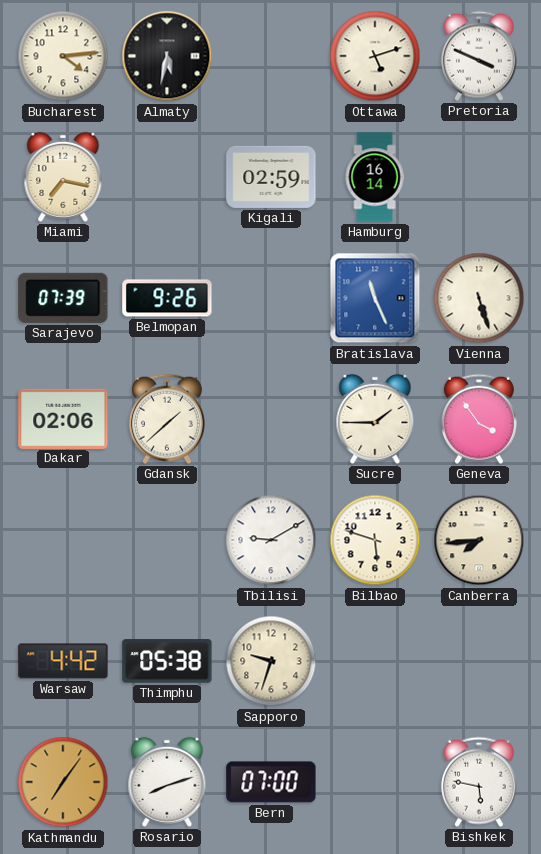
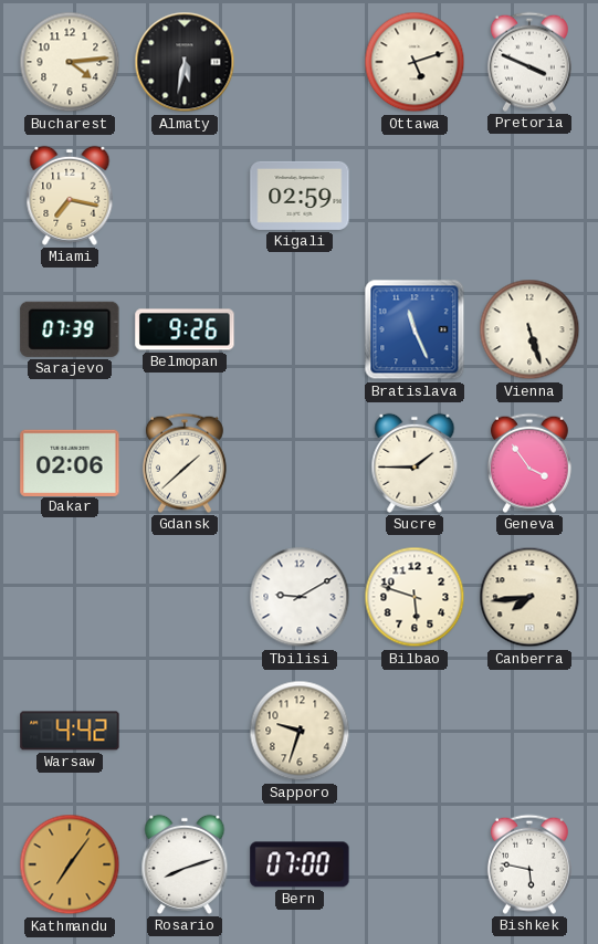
Hamburg: 16:14 -> none (375, 177)
Thimphu: 05:38 -> none (167, 661)
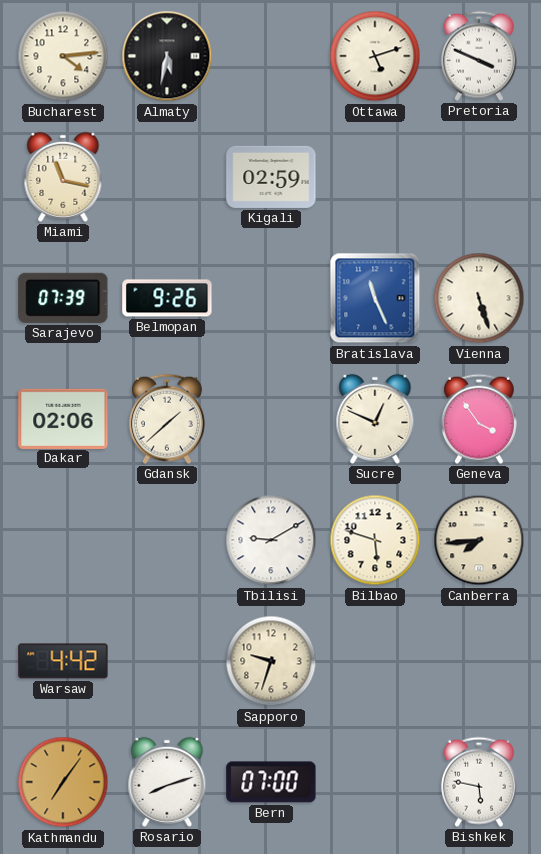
Miami: 7:17 -> 11:17 (63, 177)
Sucre: 1:45 -> 12:49 (375, 419)
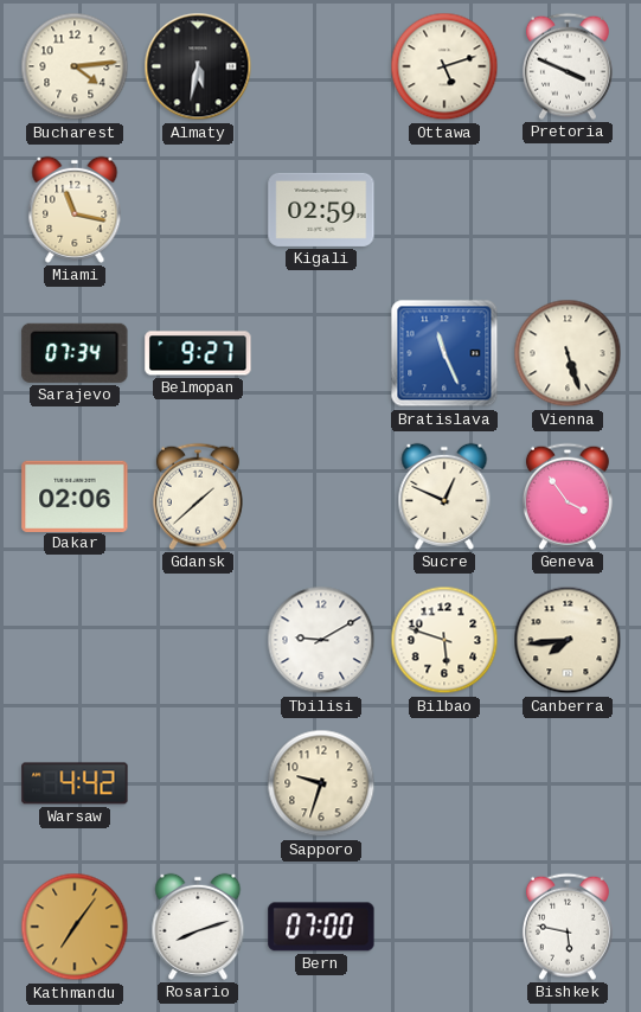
Sarajevo: 07:39 -> 07:34 (75, 353)
Belmopan: 9:26 -> 9:27 (198, 353)
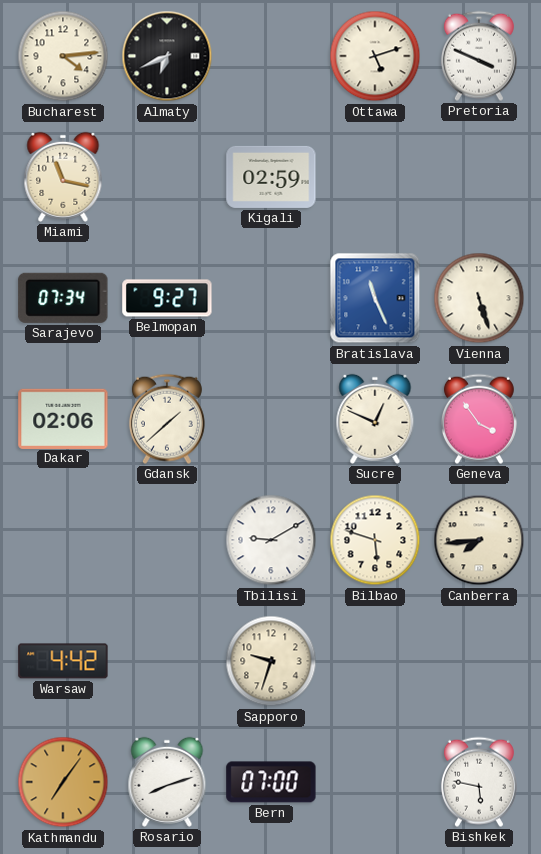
Almaty: 5:32 -> 6:41 (167, 56)
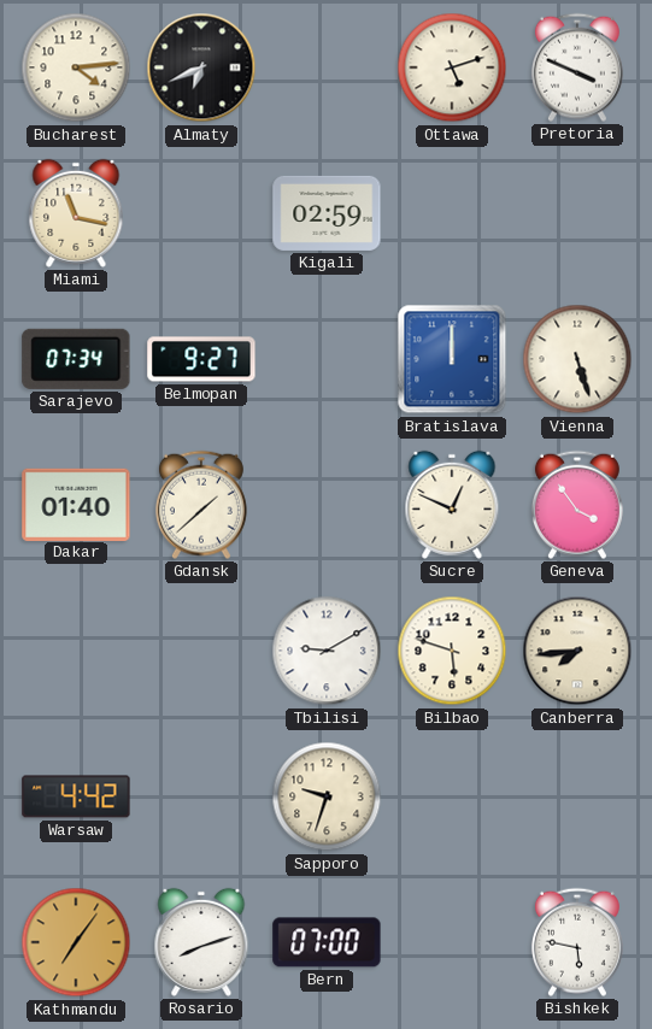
Bratislava: 11:26 -> 12:00 (452, 359)
Dakar: 02:06 -> 01:40 (76, 504)
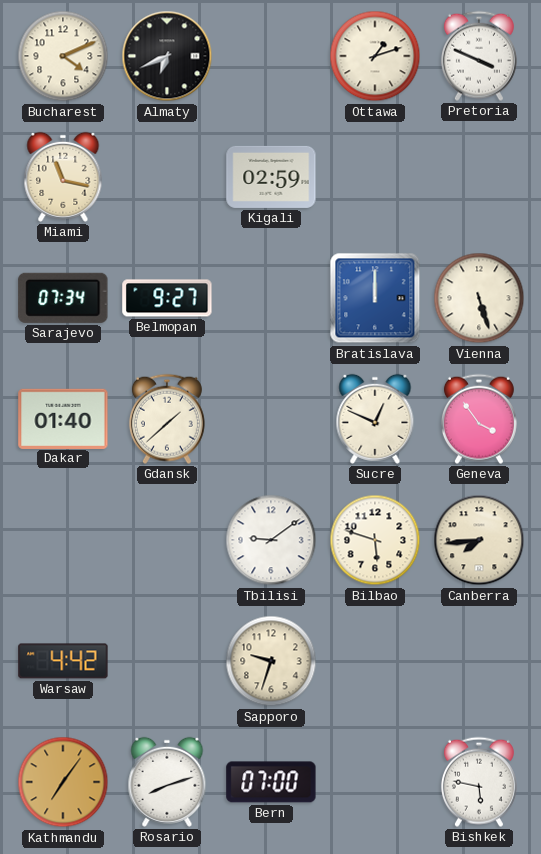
Bucharest: 4:14 -> 4:11 (63, 56)
Ottawa: 5:12 -> 1:12 (375, 56)
Tbilisi: 9:10 -> 9:09 (271, 540)
